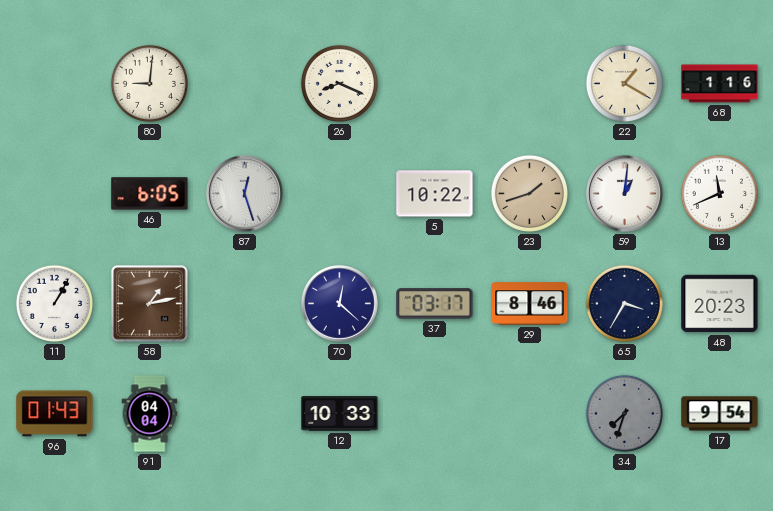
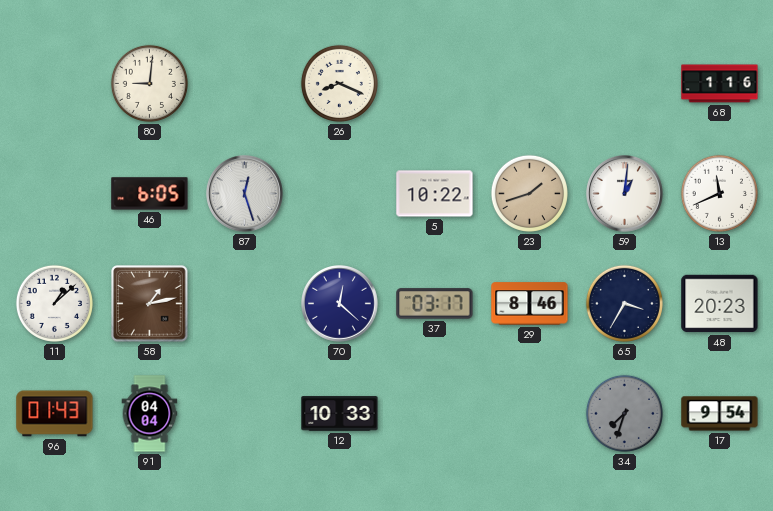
22: 1:20 -> none (624, 83)
11: 1:05 -> 1:08 (54, 303)
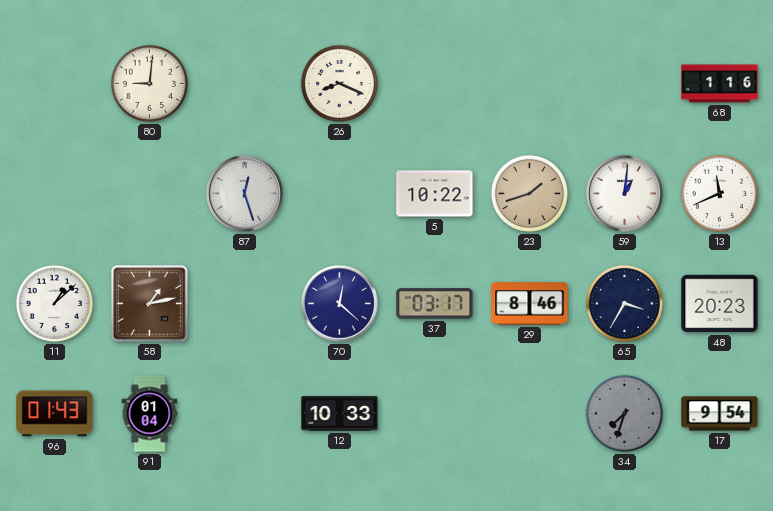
46: 6:05 -> none (150, 194)
91: 04:04 -> 01:04 (150, 414)
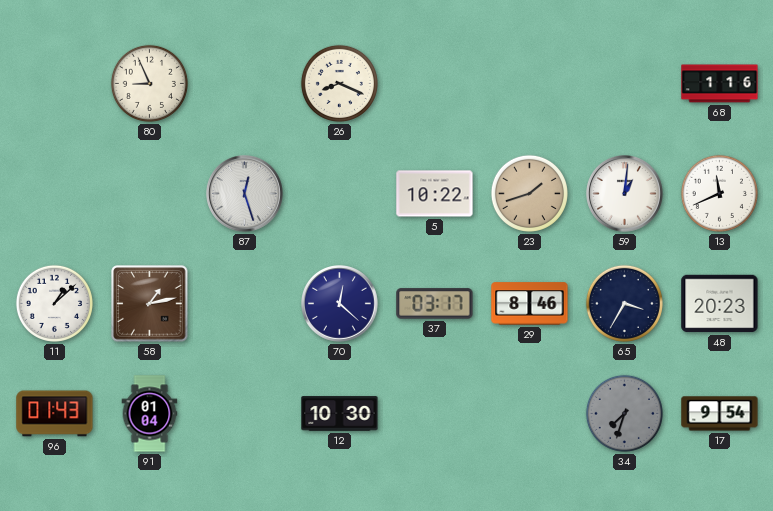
80: 9:01 -> 8:56 (149, 83)
12: 10:33 -> 10:30 (340, 414)
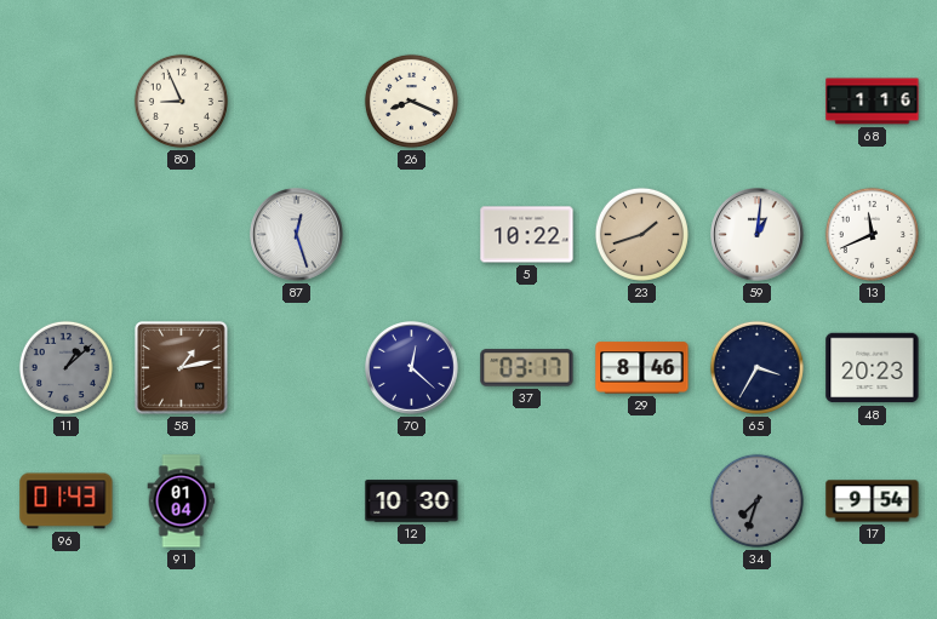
11 dial: white -> grey (65, 367)
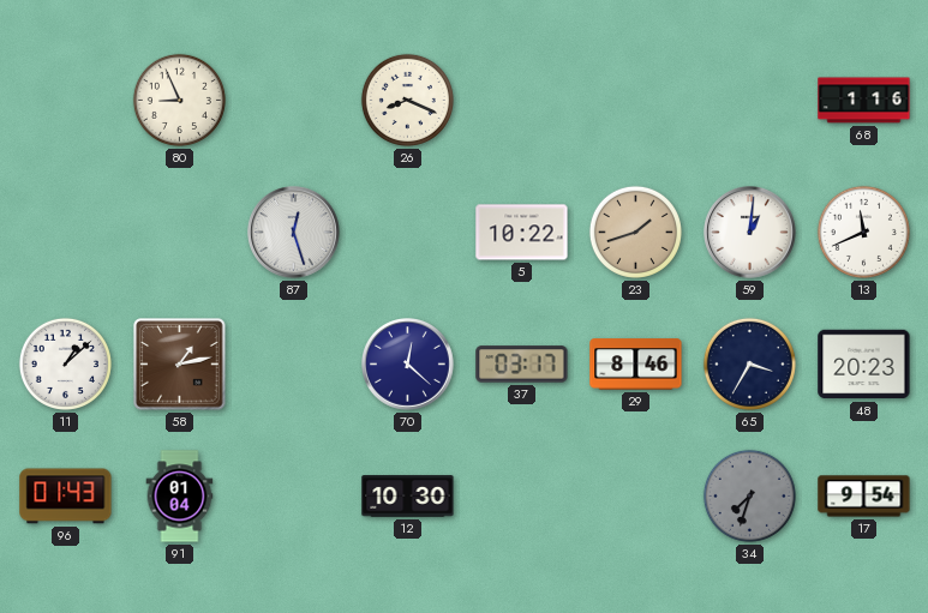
11 dial: grey -> white (65, 363)
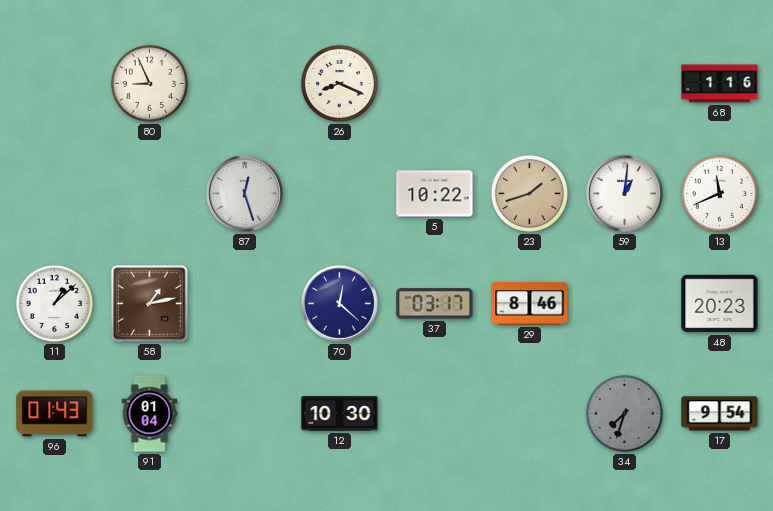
65: 3:35 -> none (749, 363)
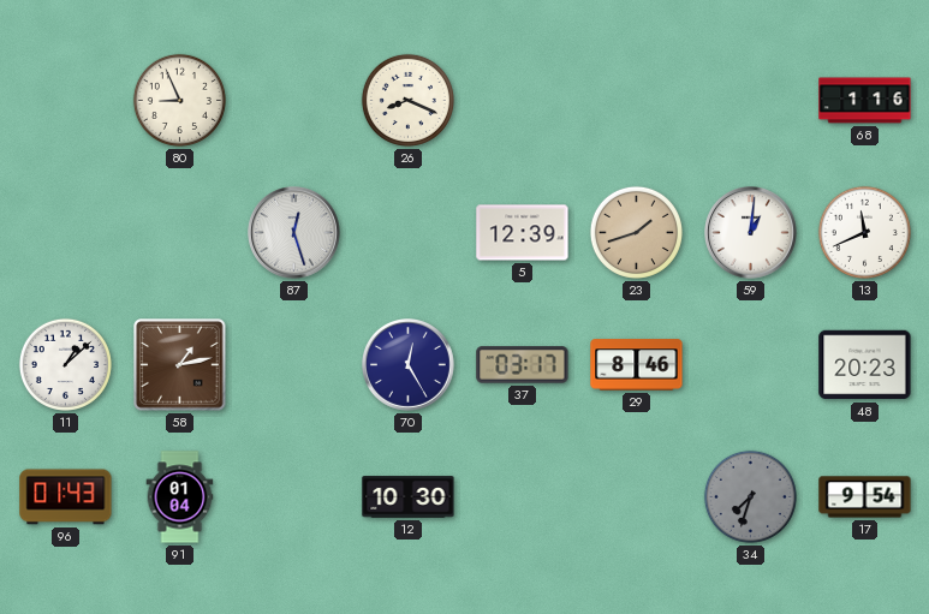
5: 10:22 -> 12:39 (523, 233)
70: 12:22 -> 12:25 (409, 365)
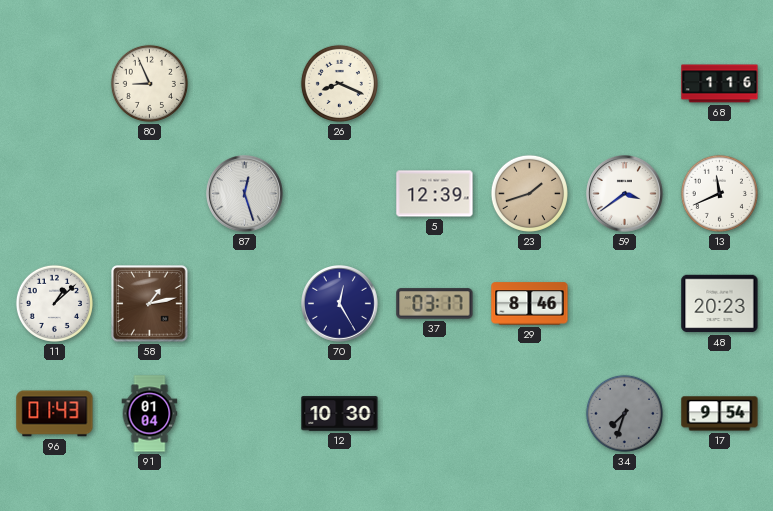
59: 1:01 -> 3:39 (625, 194)
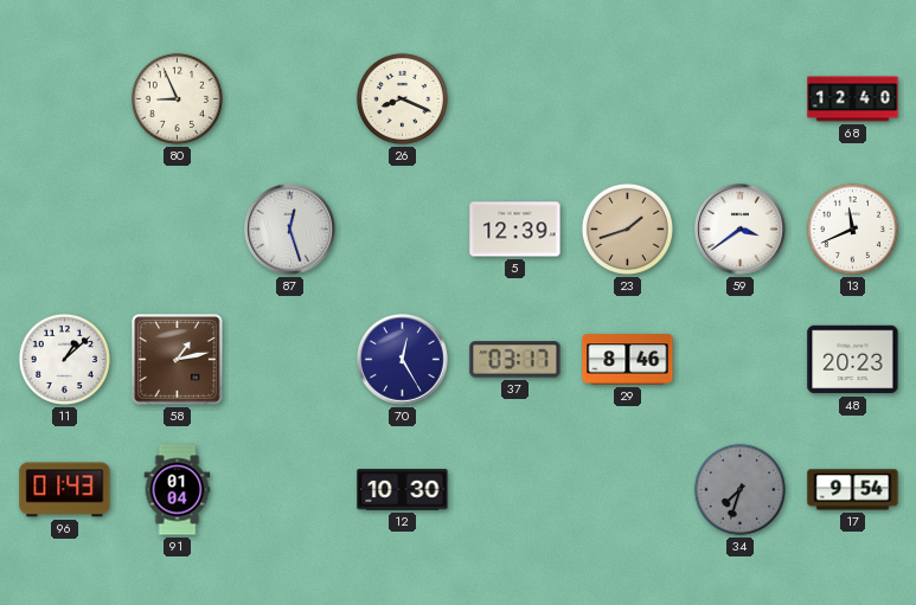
68: 1:16 -> 12:40 (853, 99)
